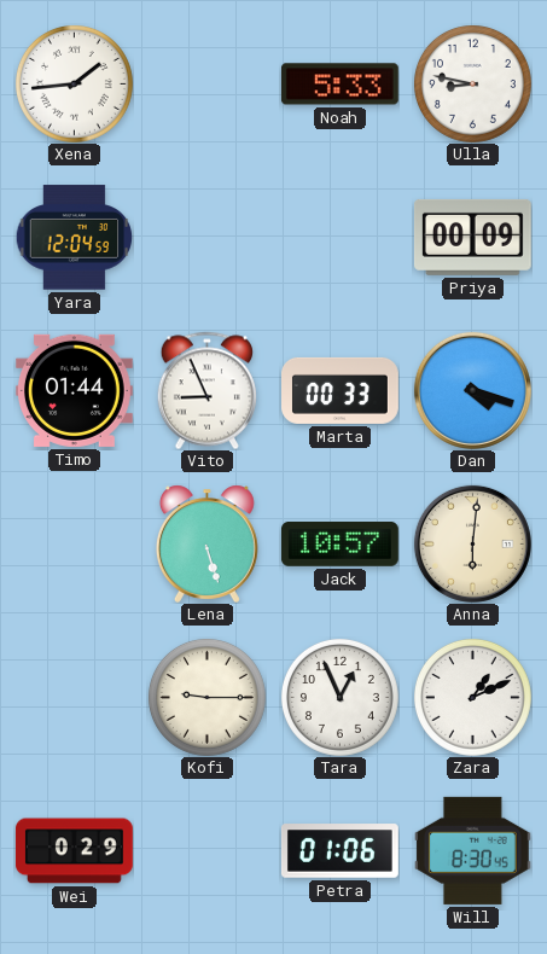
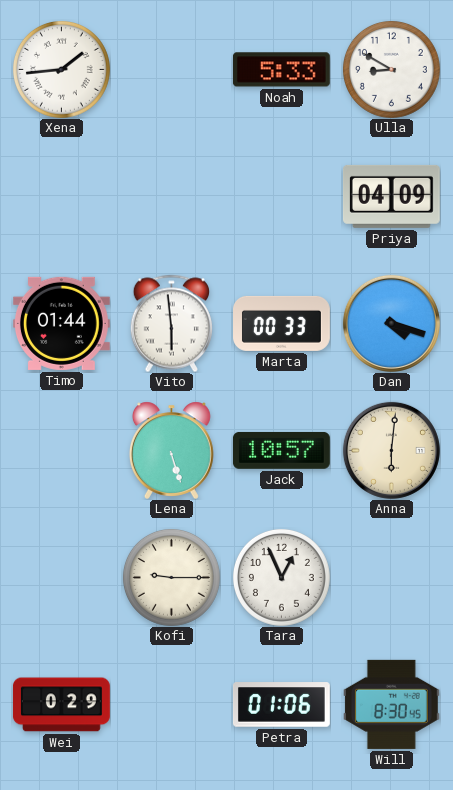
Ulla: 8:47 -> 8:50 (391, 69)
Yara: 12:04 -> none (74, 238)
Priya: 00:09 -> 04:09 (391, 196)
Vito: 8:56 -> 5:59 (171, 323)
Zara: 1:11 -> none (472, 697)
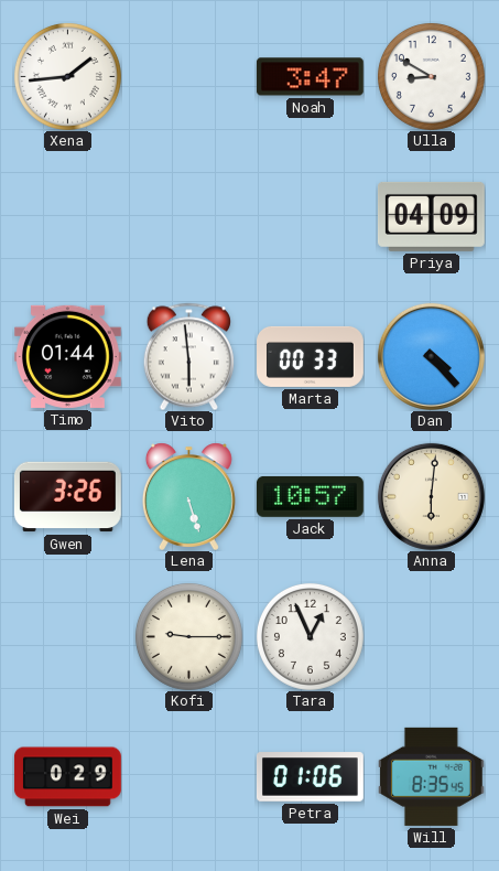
Noah: 5:33 -> 3:47 (310, 77)
Dan: 4:18 -> 4:23 (431, 356)
Gwen: none -> 3:26 (68, 497)
Will: 8:30 -> 8:35 (431, 776)
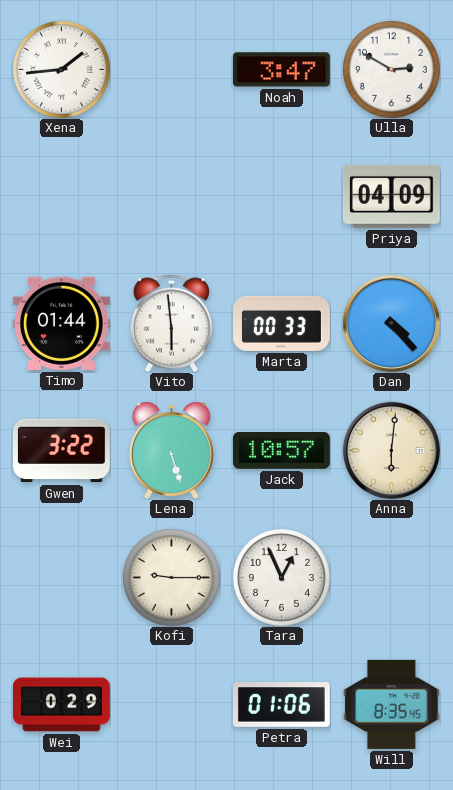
Ulla: 8:50 -> 2:50 (391, 69)
Gwen: 3:26 -> 3:22 (62, 451)
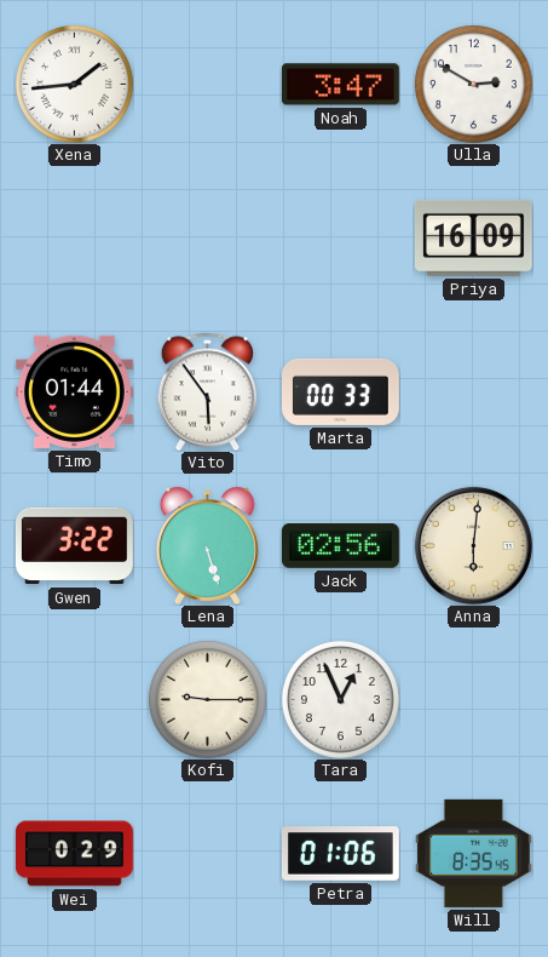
Priya: 04:09 -> 16:09 (473, 237)
Vito: 5:59 -> 5:54 (207, 391)
Dan: 4:23 -> none (391, 323)
Jack: 10:57 -> 02:56 (340, 546)
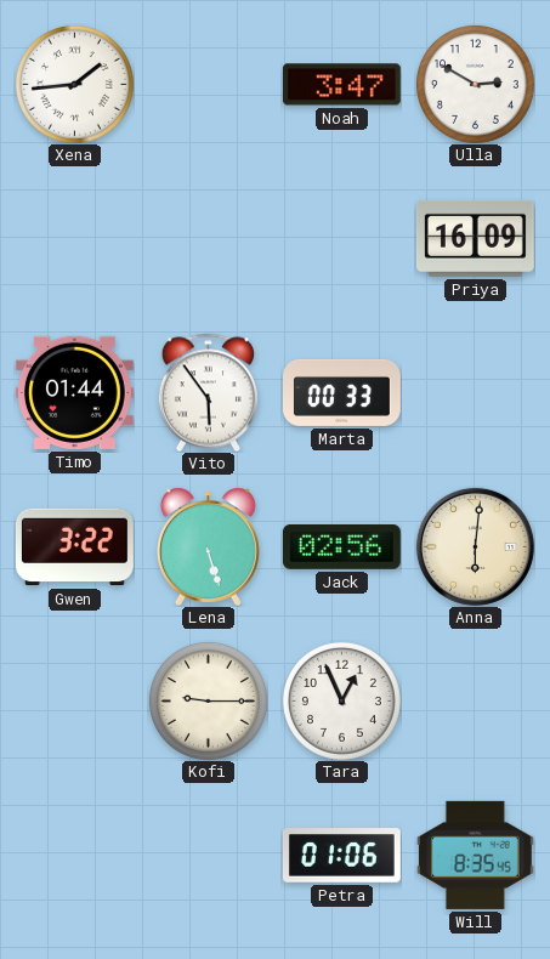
Wei: 0:29 -> none (74, 854)
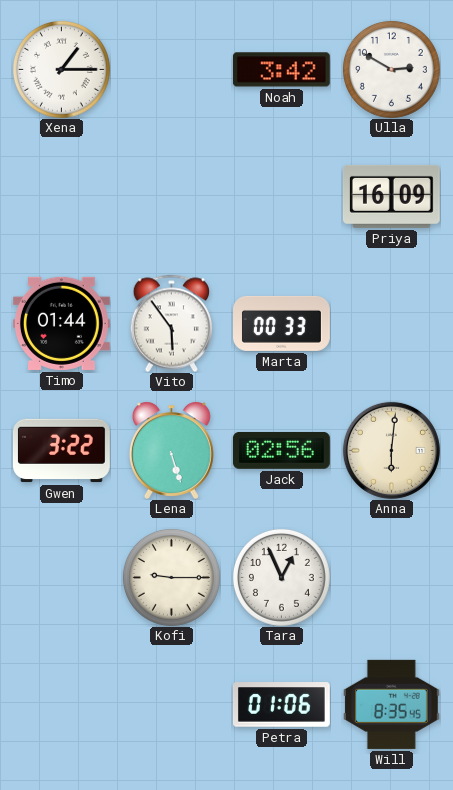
Xena: 1:44 -> 1:15 (61, 69)
Noah: 3:47 -> 3:42 (281, 70)
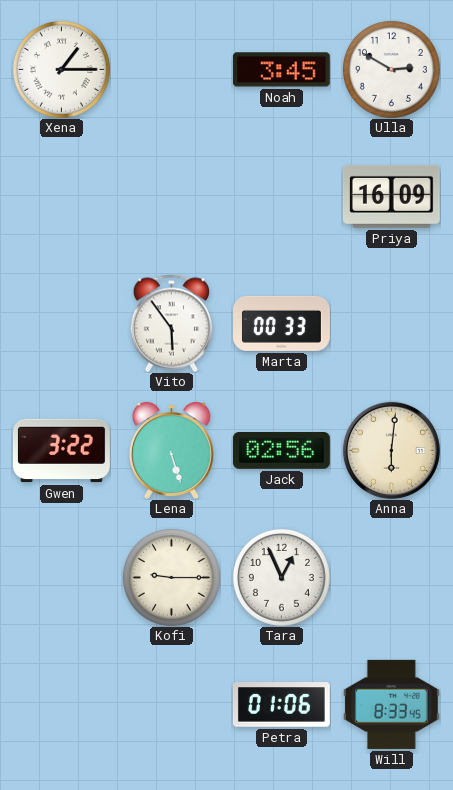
Noah: 3:42 -> 3:45 (281, 70)
Timo: 01:44 -> none (61, 323)
Will: 8:35 -> 8:33 (391, 704)
